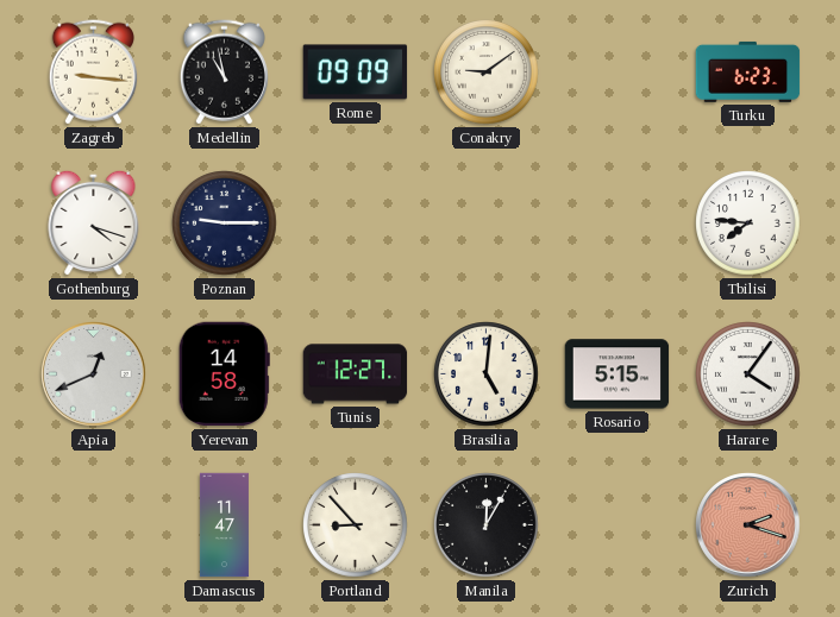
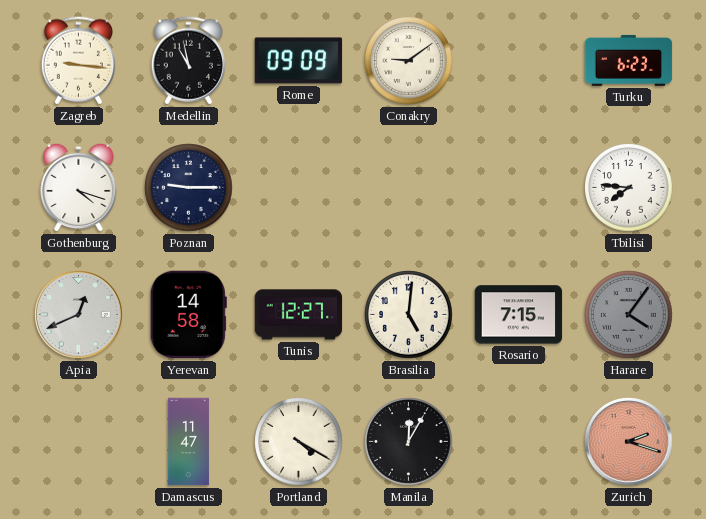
Rosario: 5:15 -> 7:15 (519, 315)
Harare dial: white -> grey (629, 315)
Portland: 8:53 -> 4:20 (299, 442)
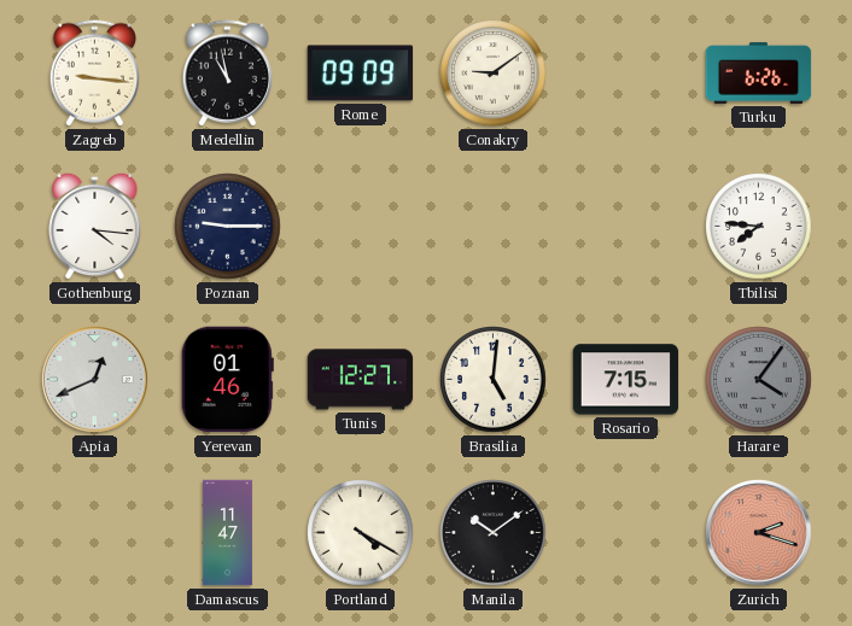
Turku: 6:23 -> 6:26 (759, 72)
Gothenburg: 4:18 -> 4:16 (95, 226)
Yerevan: 14:58 -> 01:46 (227, 380)
Manila: 12:05 -> 10:09 (494, 533)
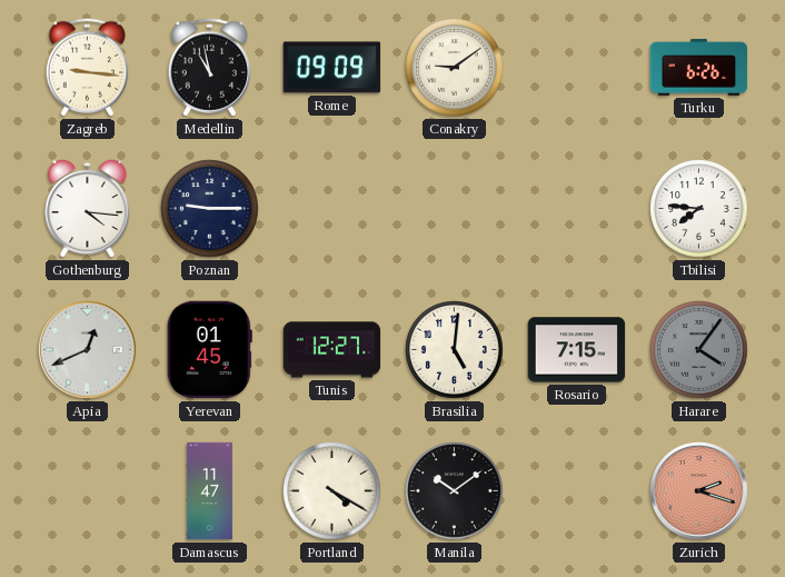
Yerevan: 01:46 -> 01:45 (209, 350)
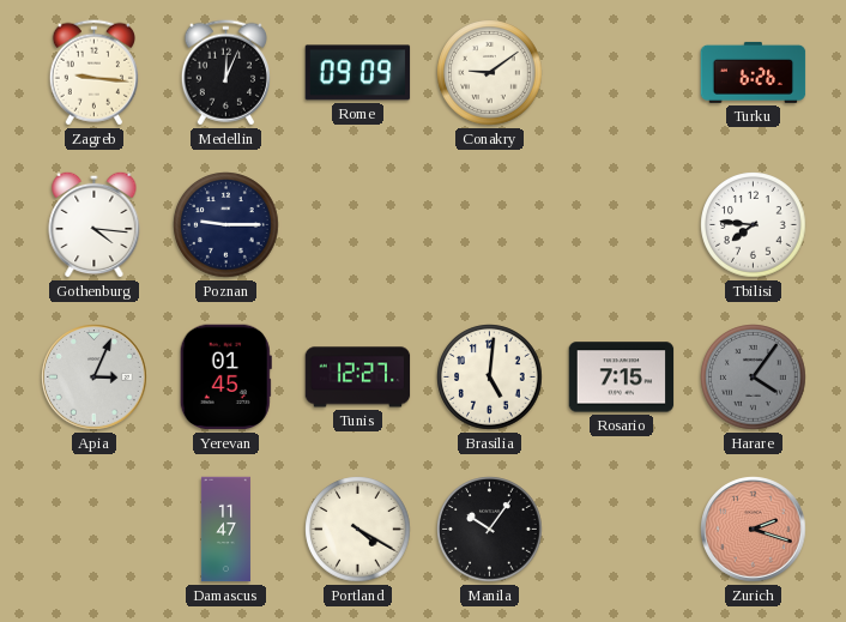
Medellin: 10:58 -> 12:04 (225, 73)
Apia: 12:41 -> 3:04 (95, 378)
Manila: 10:09 -> 10:06 (490, 530)
